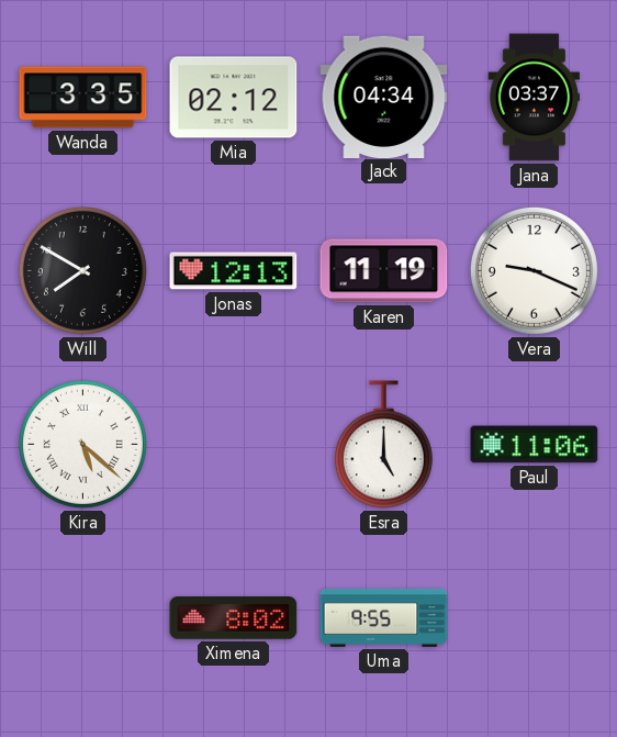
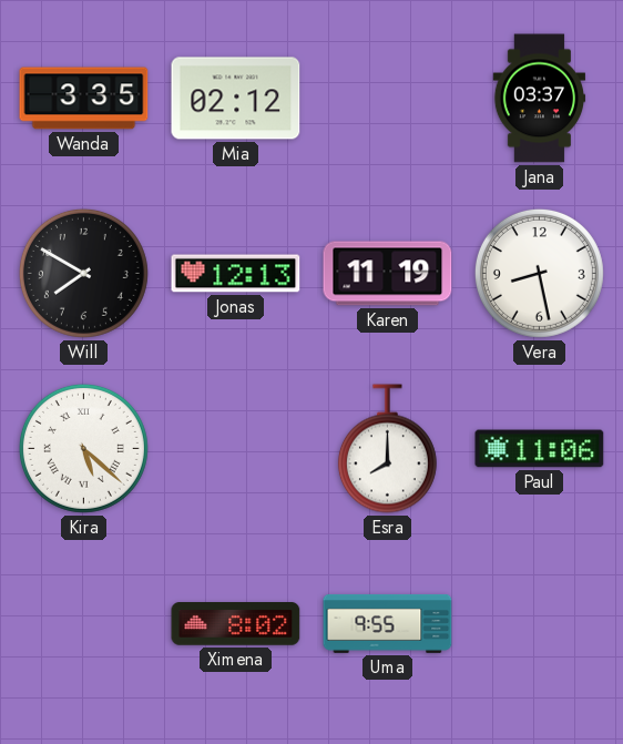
Jack: 04:34 -> none (384, 97)
Vera: 9:19 -> 8:28 (539, 273)
Esra: 5:00 -> 8:00 (387, 449)
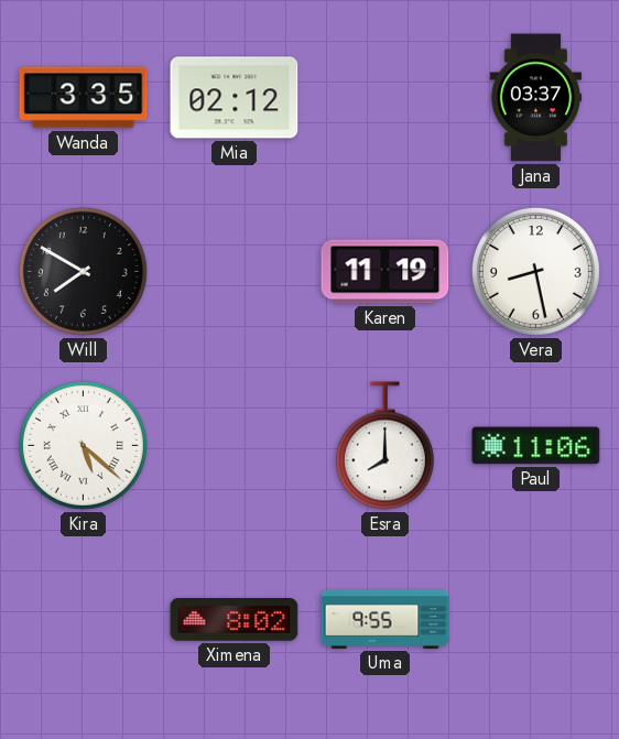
Jonas: 12:13 -> none (236, 274)
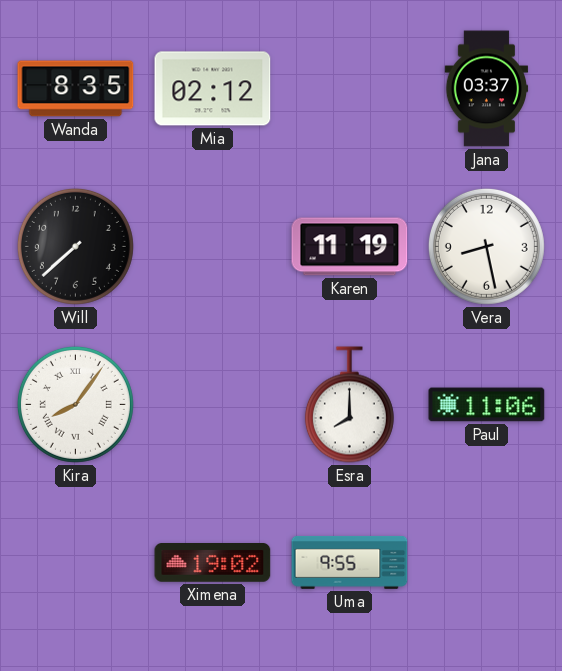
Wanda: 3:35 -> 8:35 (76, 89)
Will: 7:50 -> 7:38 (75, 246)
Kira: 5:22 -> 8:06 (75, 404)
Ximena: 8:02 -> 19:02 (213, 563)
